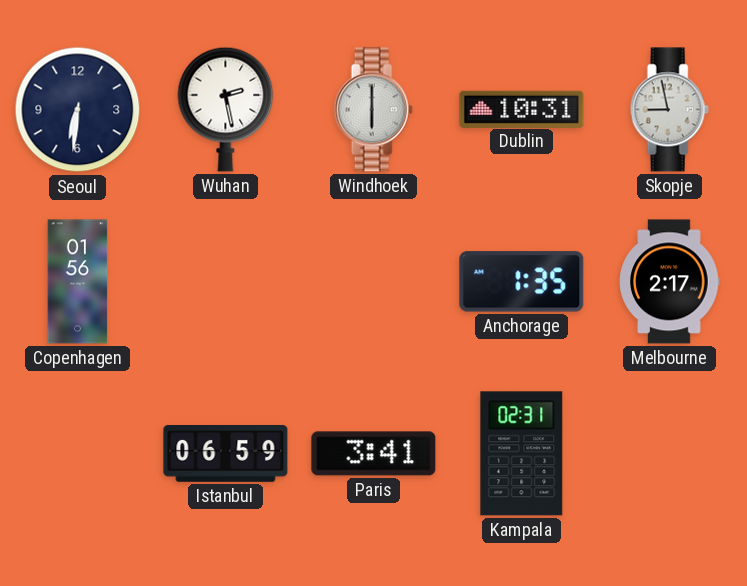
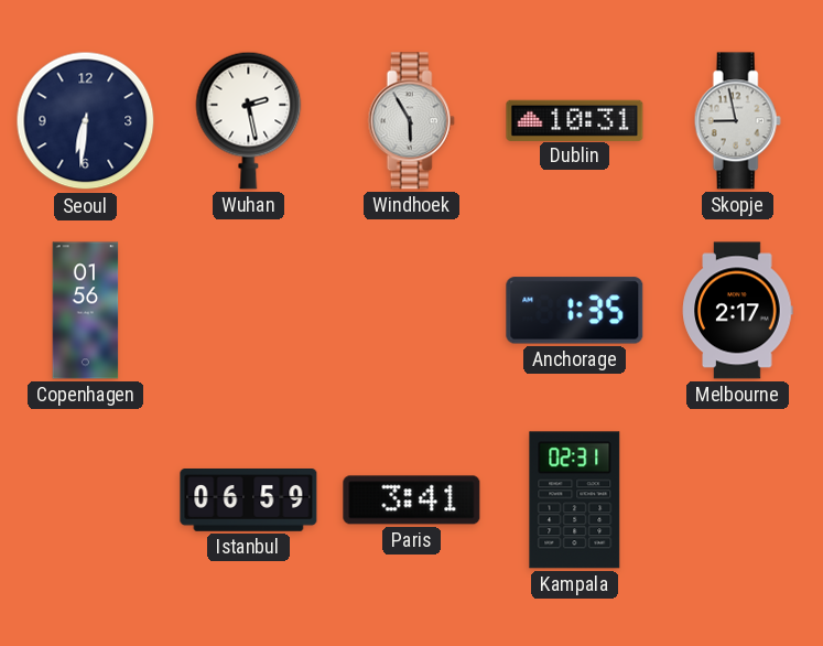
Windhoek: 6:00 -> 5:55 (411, 121)
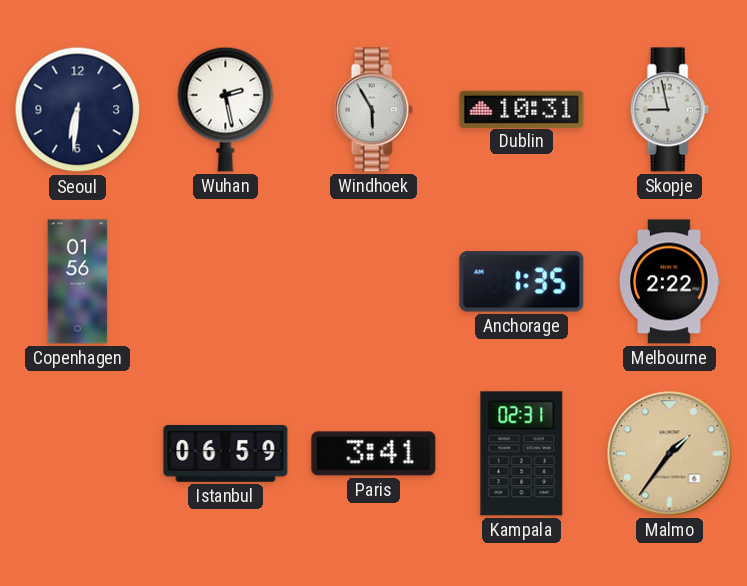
Melbourne: 2:17 -> 2:22 (670, 282)
Malmo: none -> 1:36 (670, 454)
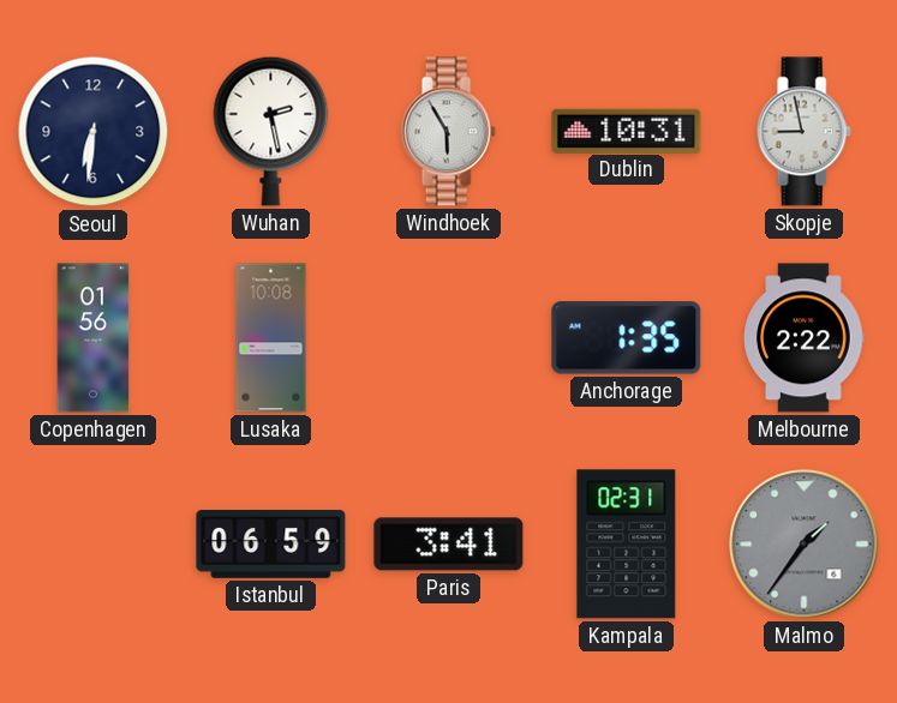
Lusaka: none -> 10:08 (271, 338)
Malmo dial: champagne -> grey (805, 545)
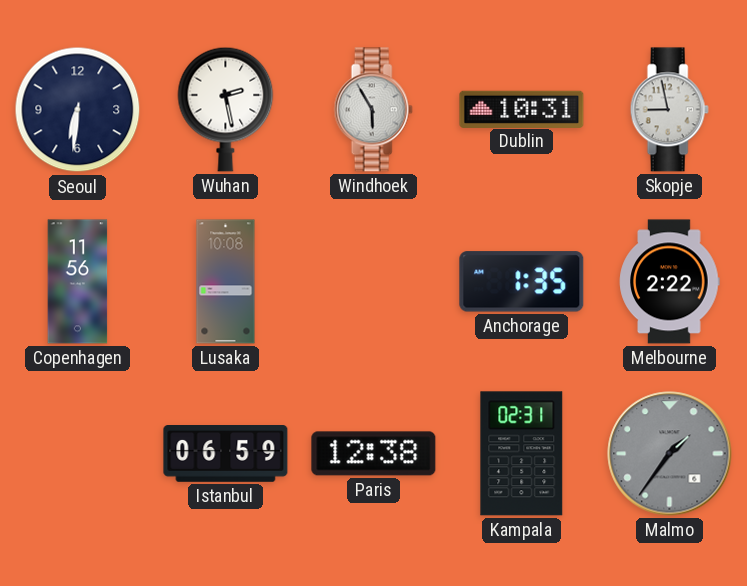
Copenhagen: 01:56 -> 11:56 (78, 282)
Paris: 3:41 -> 12:38 (374, 454)
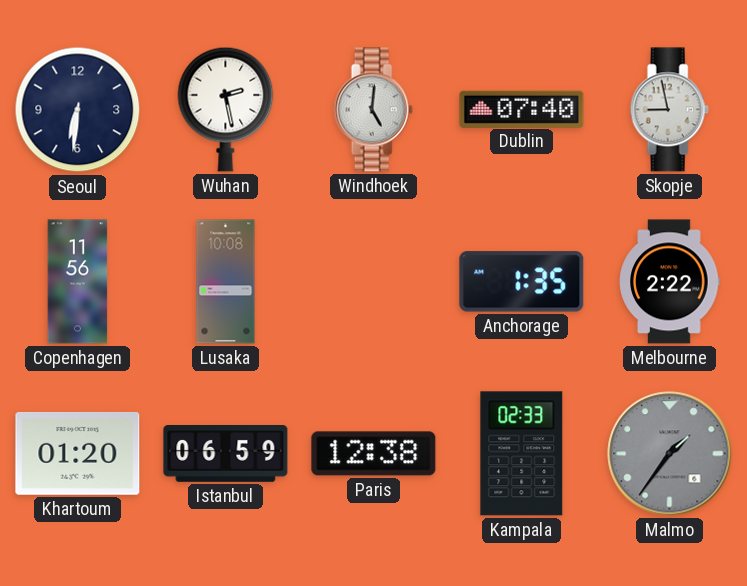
Windhoek: 5:55 -> 5:01 (373, 110)
Dublin: 10:31 -> 07:40 (522, 109)
Khartoum: none -> 01:20 (78, 453)
Kampala: 02:31 -> 02:33 (522, 454)
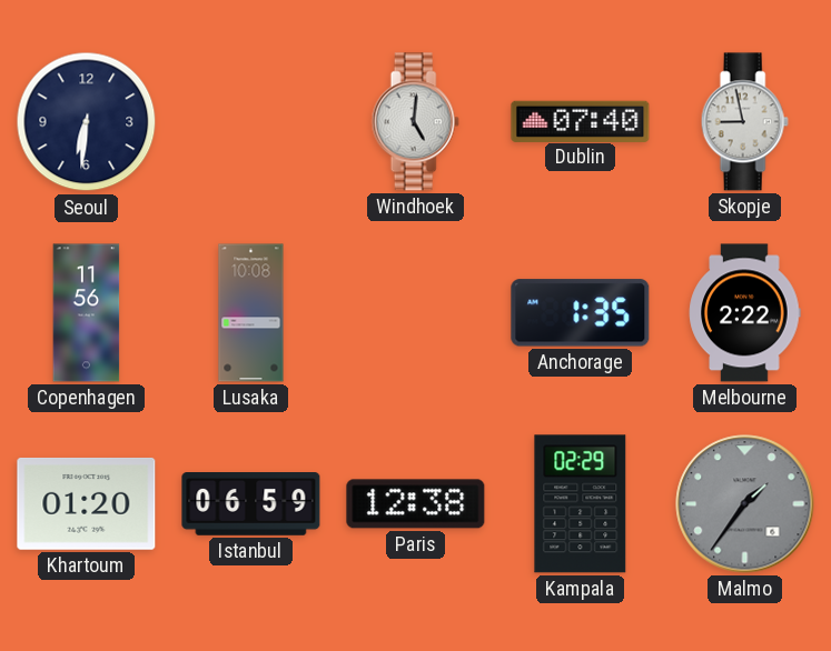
Wuhan: 2:28 -> none (226, 109)
Kampala: 02:33 -> 02:29 (581, 504)
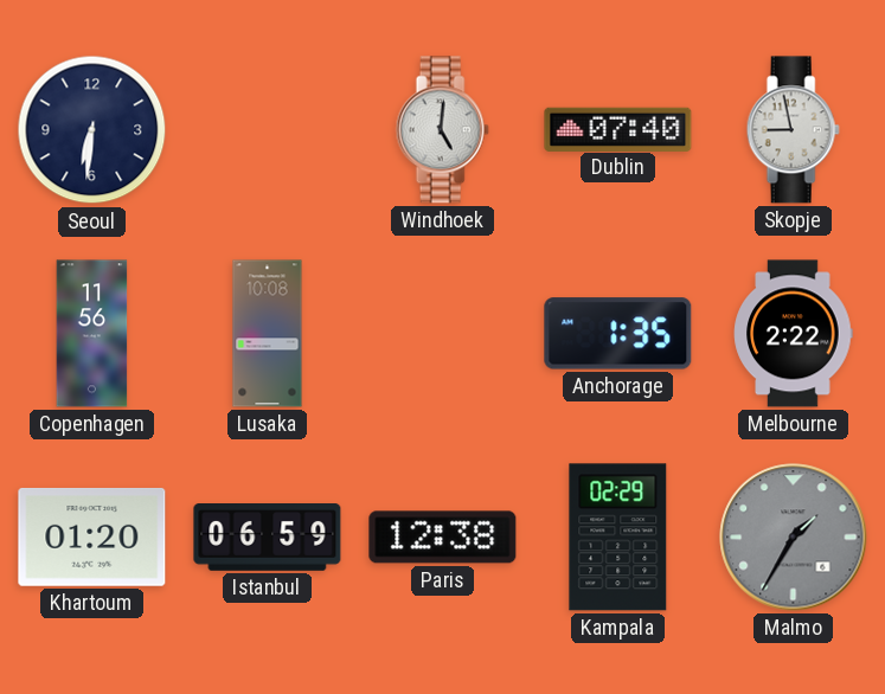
Malmo: 1:36 -> 1:35 (794, 538)
